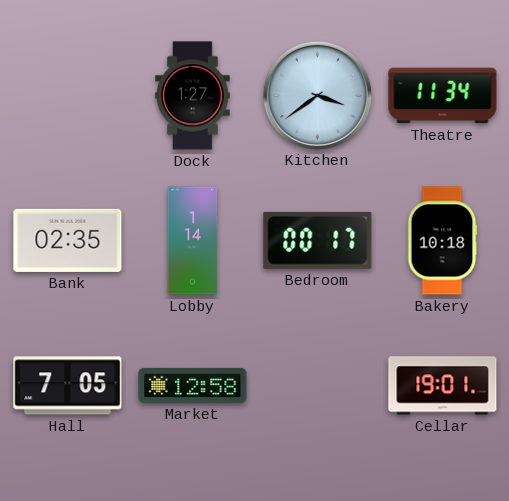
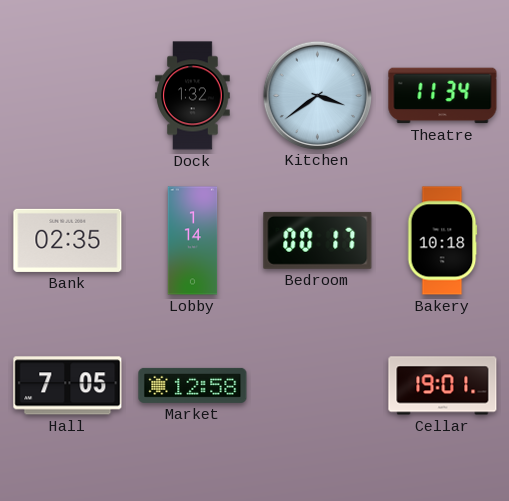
Dock: 1:27 -> 1:32 (193, 96)
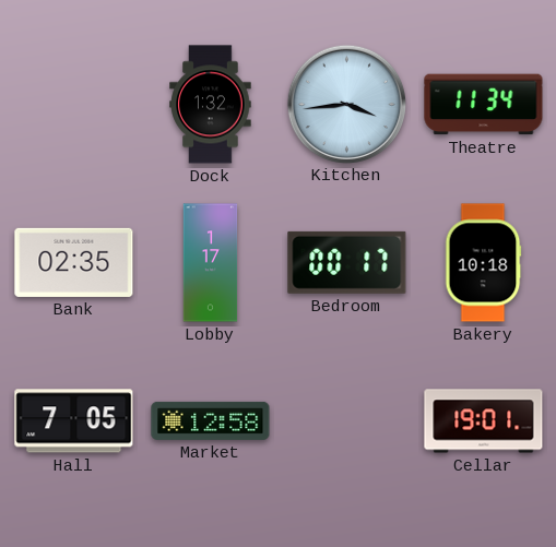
Kitchen: 3:39 -> 3:44 (346, 104)
Lobby: 1:14 -> 1:17 (211, 263)
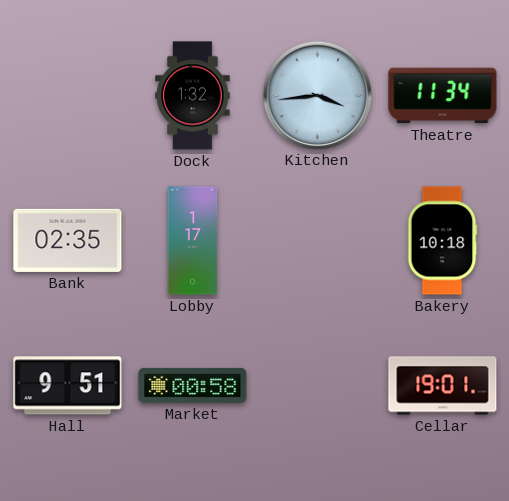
Bedroom: 00:17 -> none (347, 262)
Hall: 7:05 -> 9:51 (68, 386)
Market: 12:58 -> 00:58 (193, 385)
